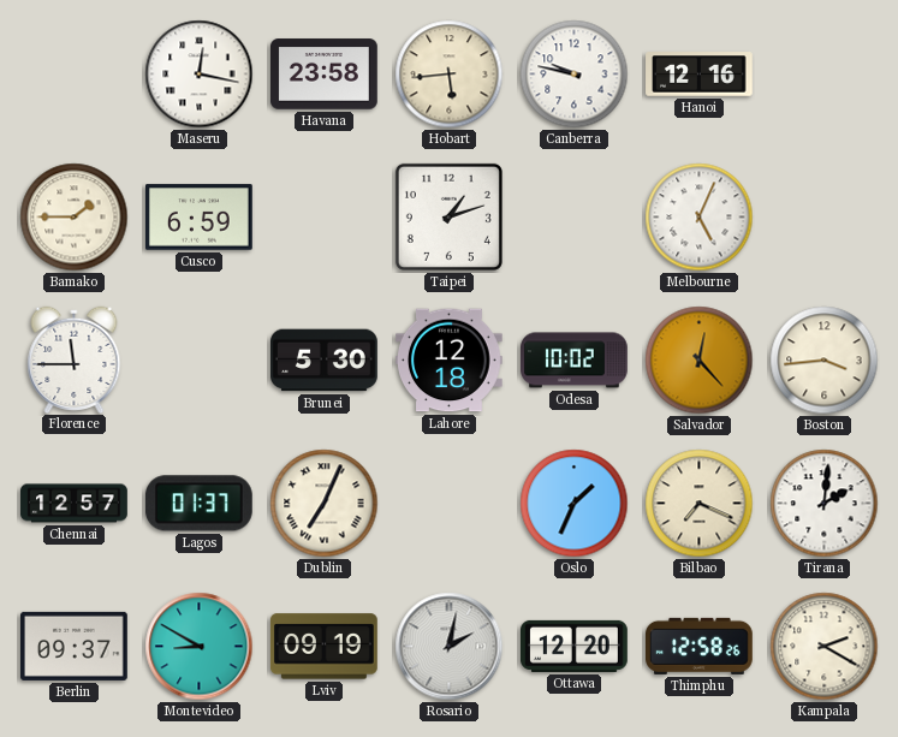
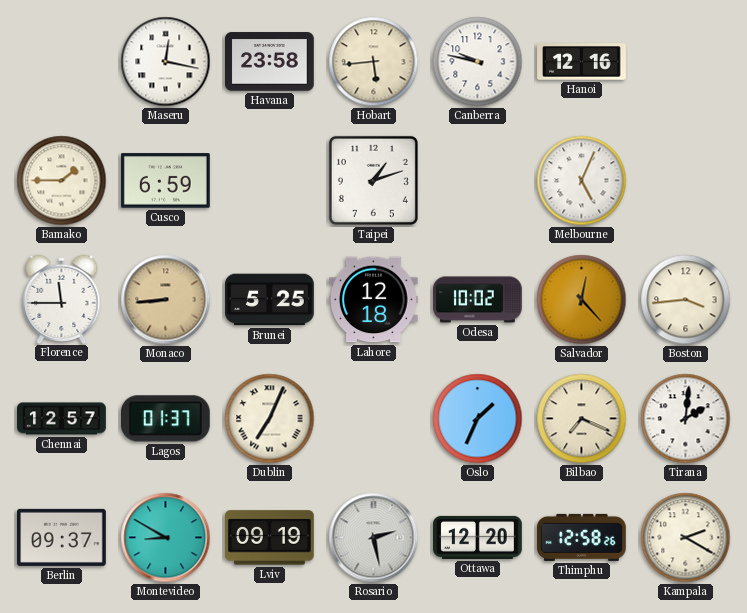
Monaco: none -> 8:44 (166, 300)
Brunei: 5:30 -> 5:25 (270, 300)
Rosario: 2:02 -> 2:28 (374, 538)
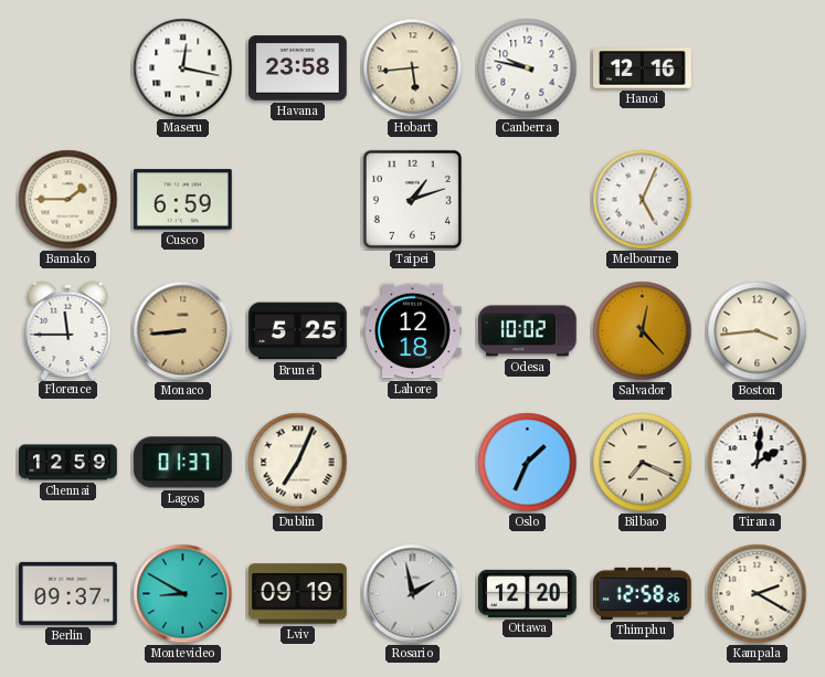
Chennai: 12:57 -> 12:59 (68, 463)
Rosario: 2:28 -> 1:58 (413, 594)
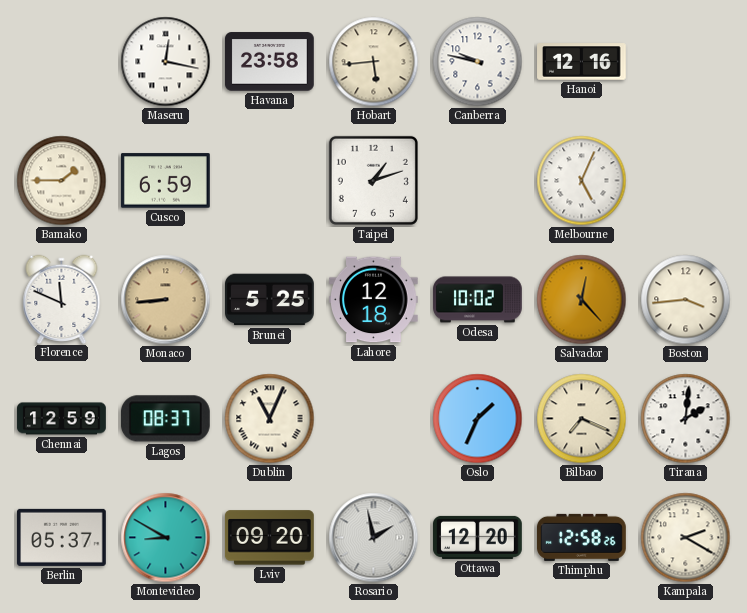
Florence: 11:45 -> 11:49 (62, 299)
Lagos: 01:37 -> 08:37 (165, 419)
Dublin: 7:04 -> 11:04 (270, 419)
Berlin: 09:37 -> 05:37 (62, 537)
Lviv: 09:19 -> 09:20 (269, 538)
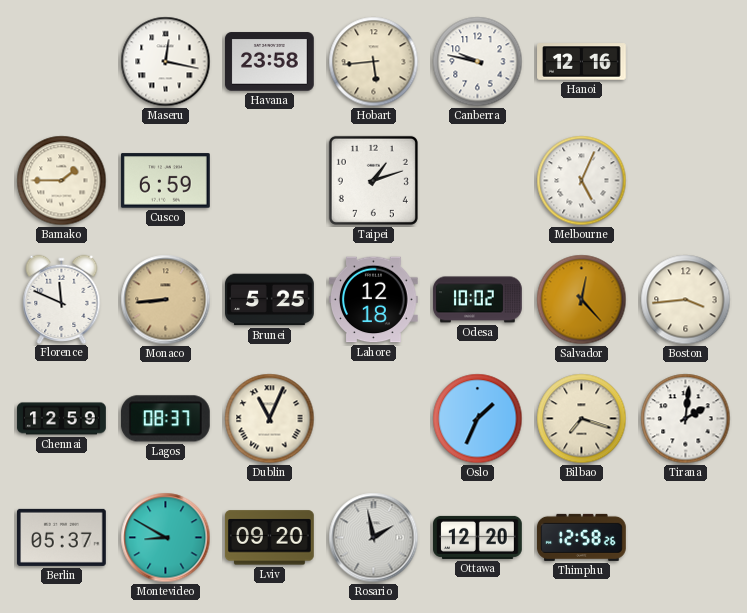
Bilbao: 7:19 -> 7:18 (582, 419)
Kampala: 2:20 -> none (686, 538)
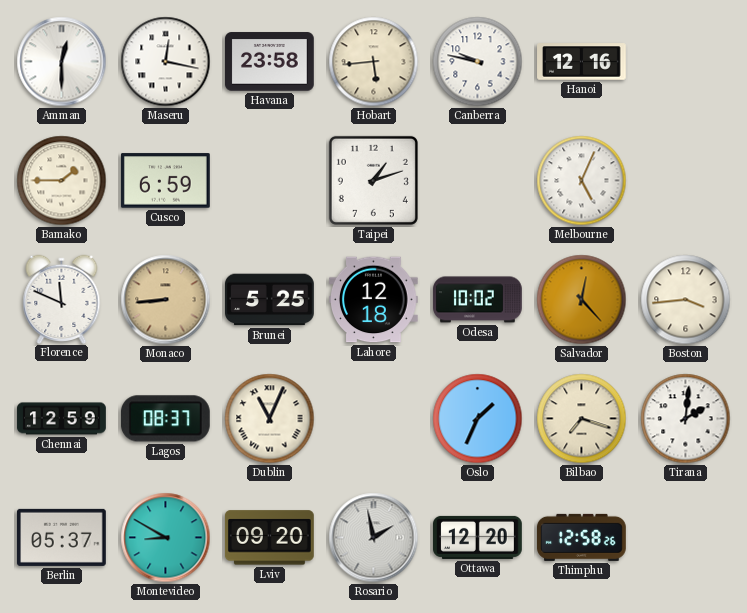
Amman: none -> 12:30 (62, 62)
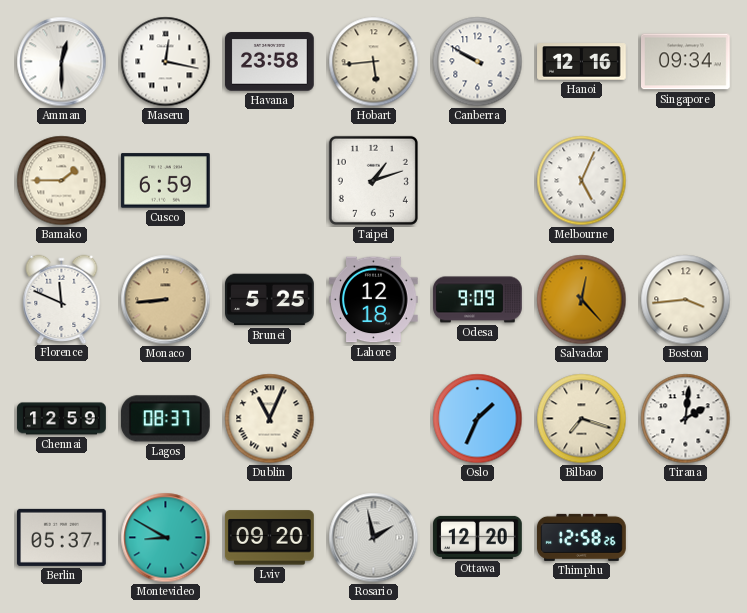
Canberra: 9:47 -> 9:50 (478, 62)
Singapore: none -> 09:34 (686, 62)
Odesa: 10:02 -> 9:09 (478, 300)
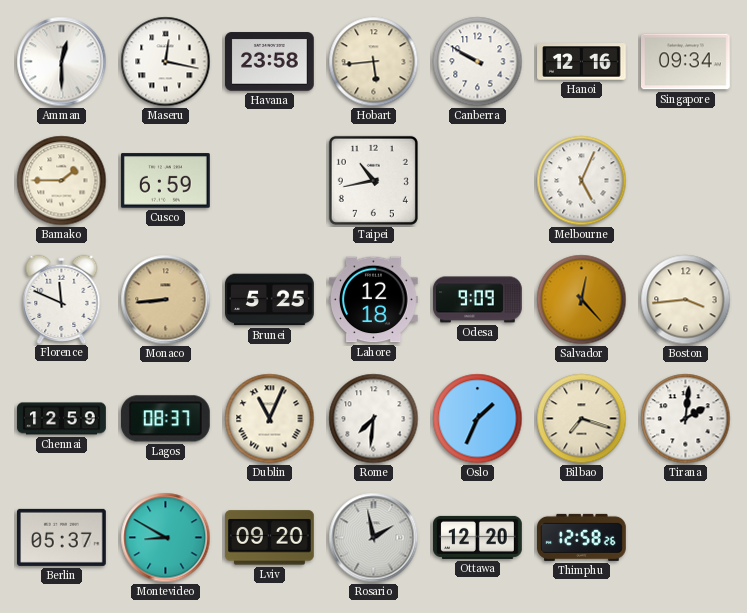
Taipei: 1:12 -> 10:43 (373, 180)
Rome: none -> 7:31 (374, 419)
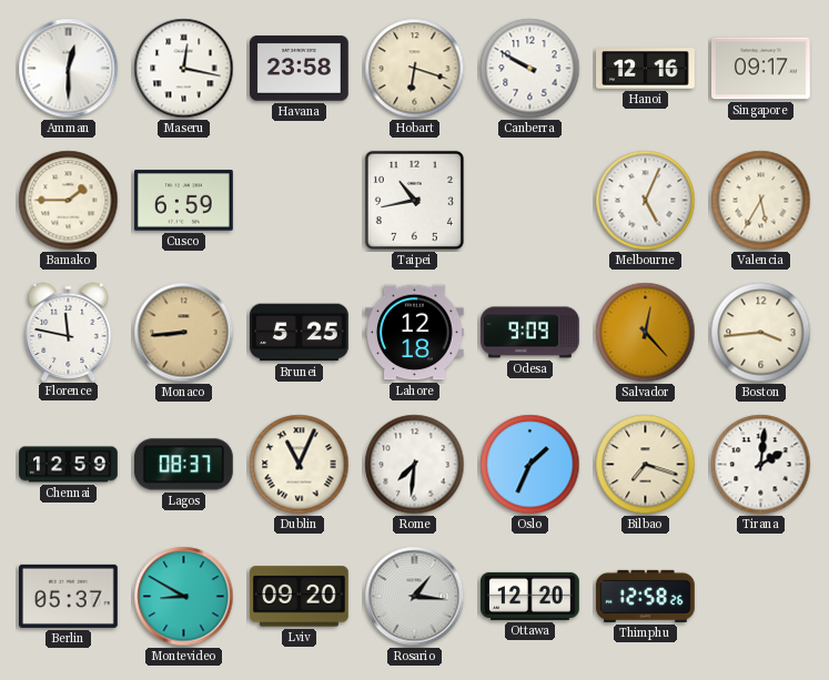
Hobart: 5:44 -> 6:18 (415, 69)
Singapore: 09:34 -> 09:17 (761, 69)
Valencia: none -> 5:35 (761, 201)
Florence: 11:49 -> 11:47 (69, 332)
Rosario: 1:58 -> 1:16 (415, 597)
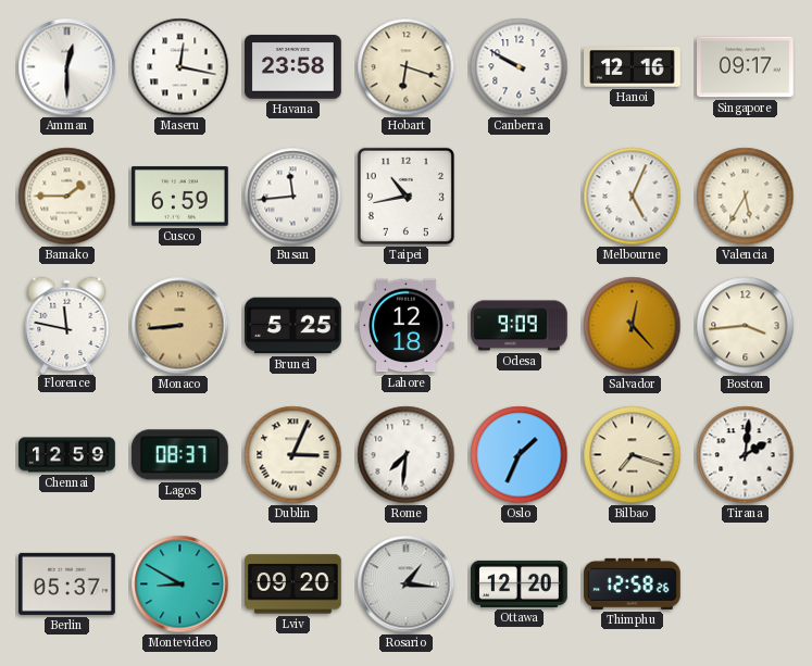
Busan: none -> 11:44 (293, 197)
Dublin: 11:04 -> 3:04 (293, 455)
